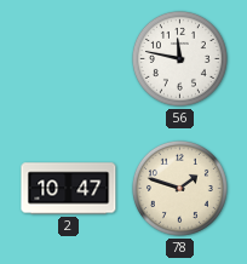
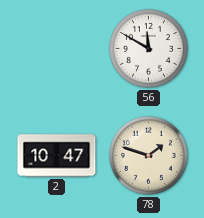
56: 11:47 -> 11:50 (148, 48)
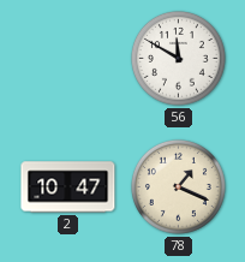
78: 1:48 -> 1:19 (178, 186)
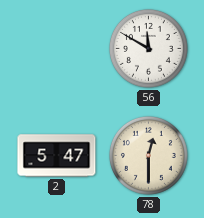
2: 10:47 -> 5:47 (57, 156)
78: 1:19 -> 12:30 (148, 155)
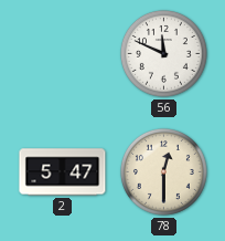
56: 11:50 -> 11:49 (163, 53)
